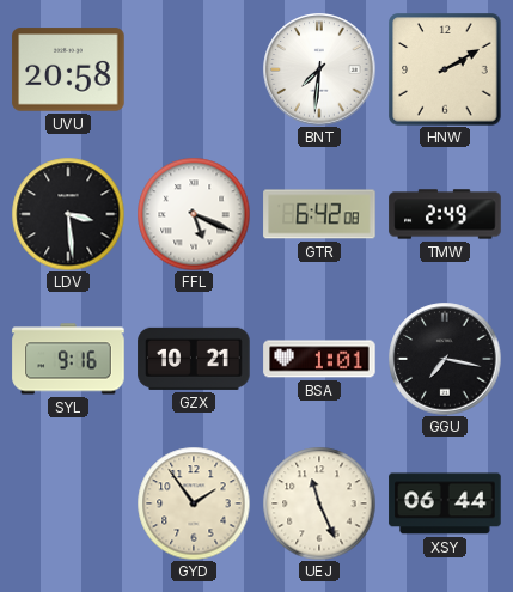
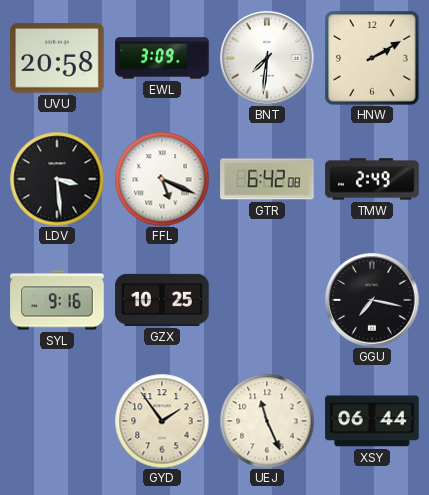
EWL: none -> 3:09 (162, 58)
GZX: 10:21 -> 10:25 (162, 300)
BSA: 1:01 -> none (319, 359)
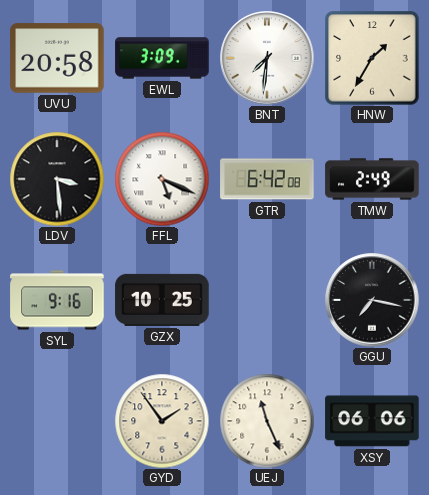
HNW: 2:10 -> 1:35 (372, 58)
XSY: 06:44 -> 06:06 (372, 421)
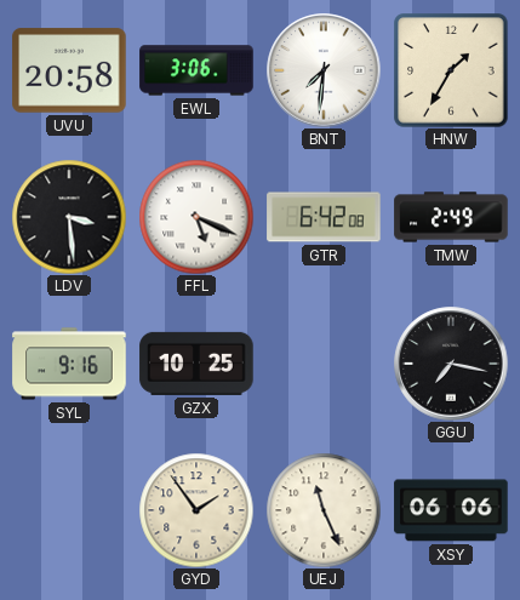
EWL: 3:09 -> 3:06 (196, 70)
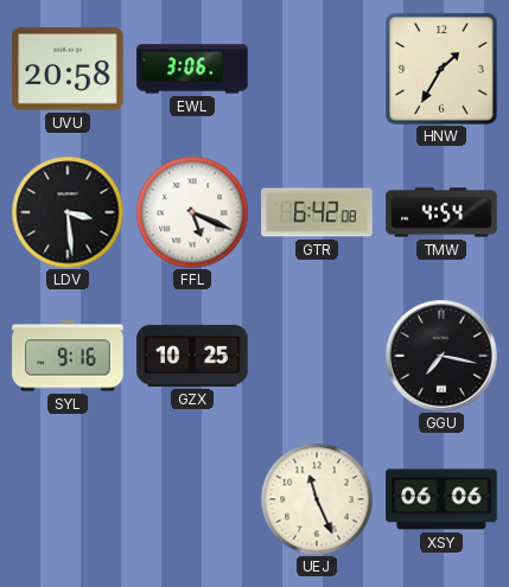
BNT: 7:31 -> none (324, 70)
TMW: 2:49 -> 4:54 (441, 212)
GYD: 1:54 -> none (196, 510)
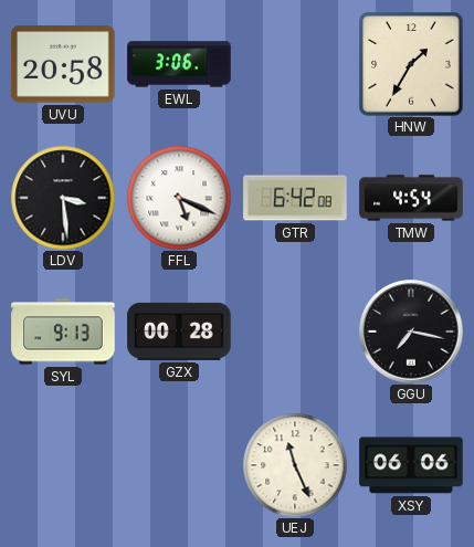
SYL: 9:16 -> 9:13 (63, 332)
GZX: 10:25 -> 00:28 (179, 332)
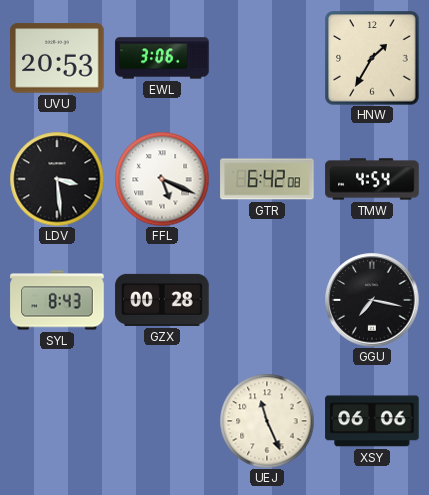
UVU: 20:58 -> 20:53 (57, 58)
SYL: 9:13 -> 8:43 (57, 300)
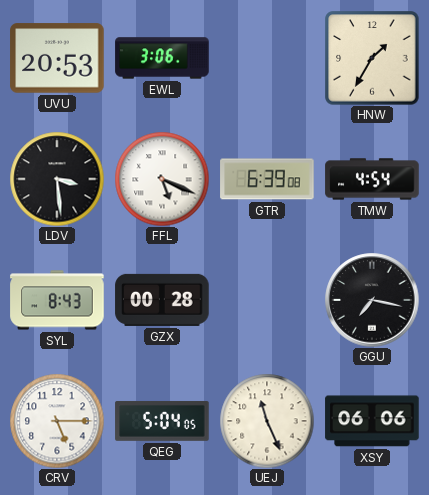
GTR: 6:42 -> 6:39 (267, 179)
CRV: none -> 5:15 (57, 421)
QEG: none -> 5:04 (162, 421)
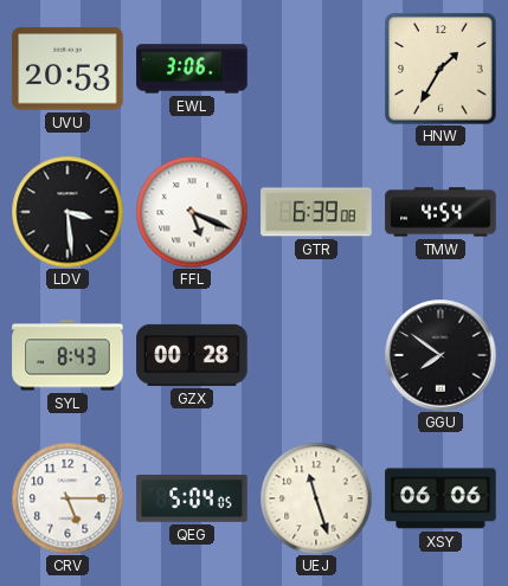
GGU: 7:17 -> 7:51 (441, 355)
UEJ: 11:26 -> 11:27 (316, 498)
